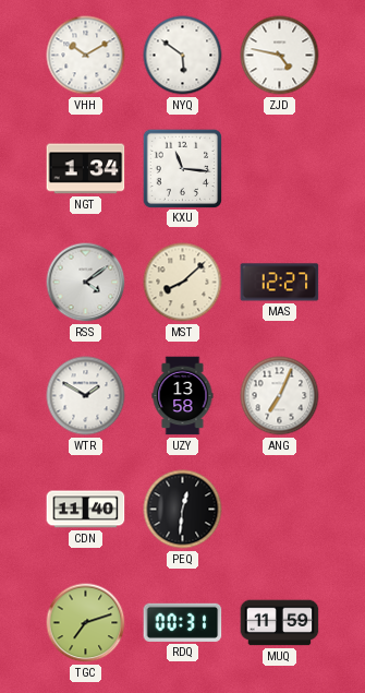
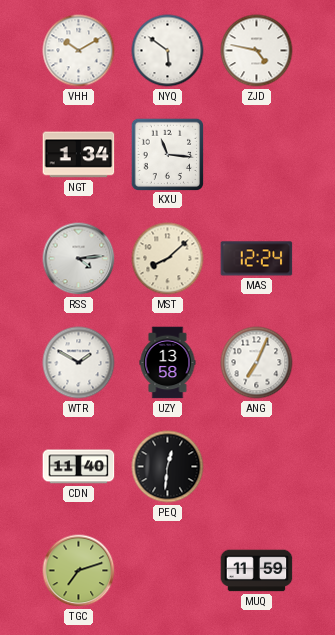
RSS: 4:09 -> 4:14 (79, 259)
MAS: 12:27 -> 12:24 (257, 259)
RDQ: 00:31 -> none (183, 622)
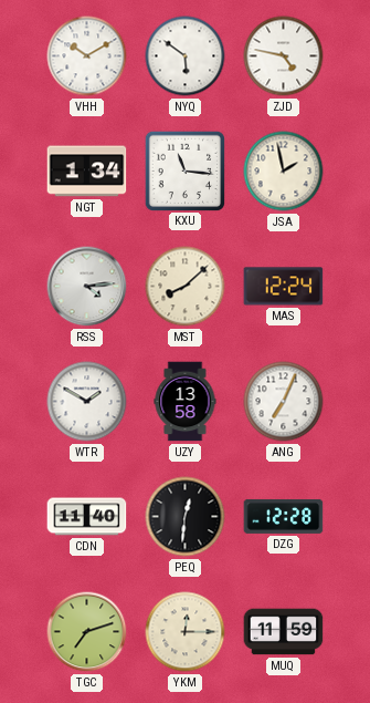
JSA: none -> 1:58 (284, 172)
DZG: none -> 12:28 (284, 516)
YKM: none -> 12:15 (186, 632)
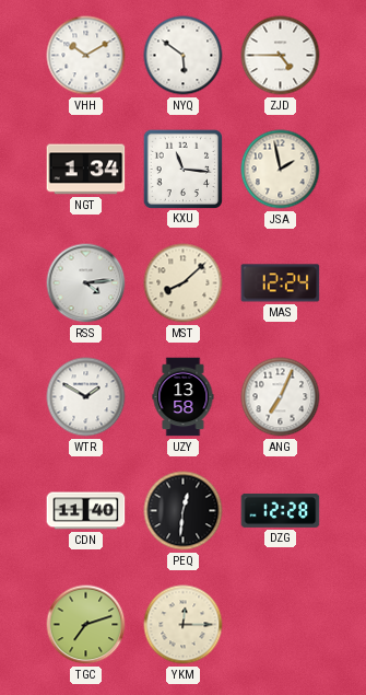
ZJD: 4:47 -> 4:45 (281, 56)
MUQ: 11:59 -> none (284, 632)
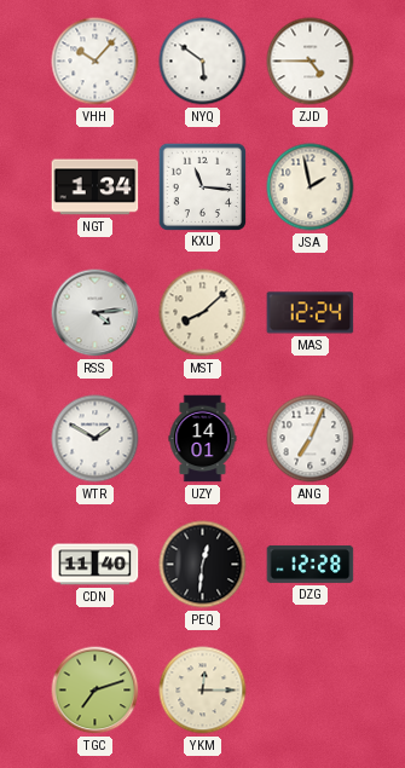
VHH: 10:10 -> 10:07 (96, 62)
UZY: 13:58 -> 14:01 (203, 439)
